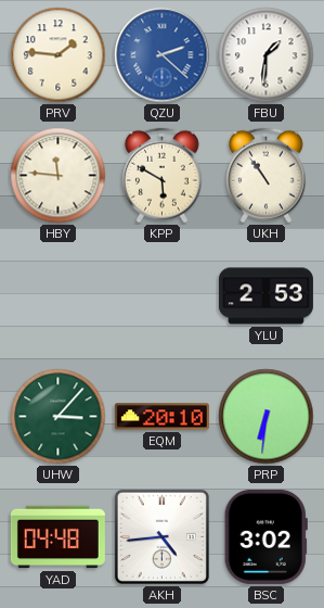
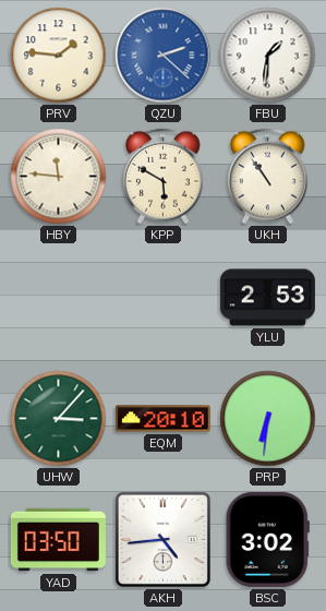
YAD: 04:48 -> 03:50 (58, 540)
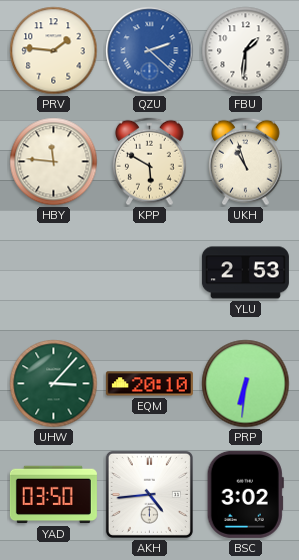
UKH: 10:54 -> 10:57 (245, 162)
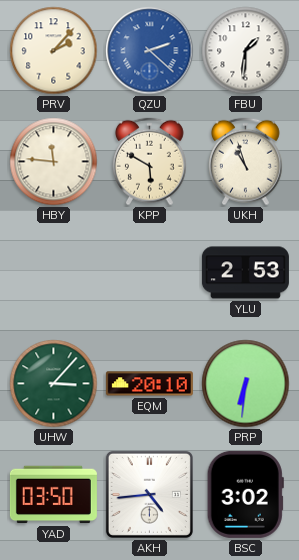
PRV: 1:46 -> 2:07 (54, 51)
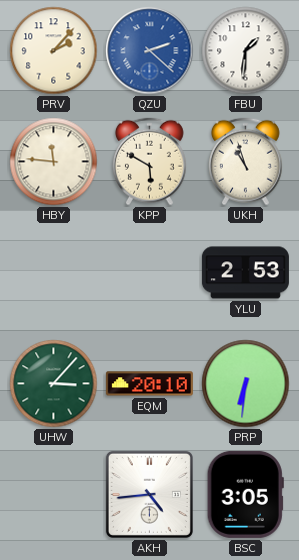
YAD: 03:50 -> none (53, 495)
BSC: 3:02 -> 3:05 (245, 494)
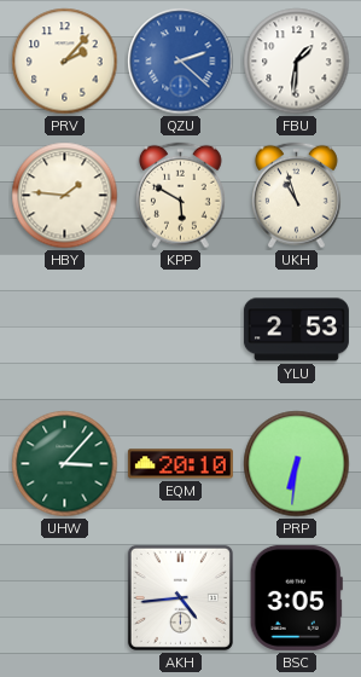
HBY: 11:46 -> 1:46 (65, 196)
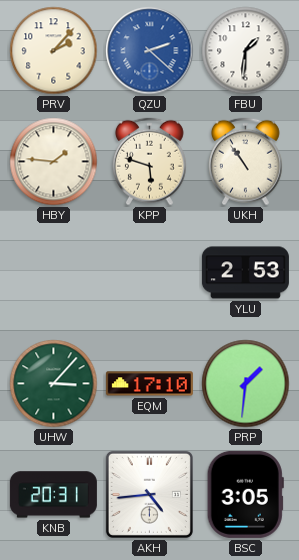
KPP: 5:50 -> 5:48 (149, 162)
UKH: 10:57 -> 10:54 (245, 162)
EQM: 20:10 -> 17:10 (149, 384)
PRP: 6:31 -> 1:31 (246, 384)
KNB: none -> 20:31 (53, 495)
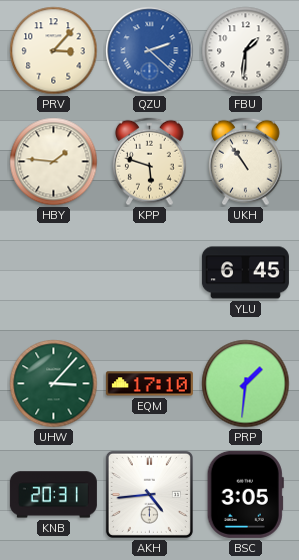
PRV: 2:07 -> 3:07 (54, 51)
YLU: 2:53 -> 6:45 (245, 273)
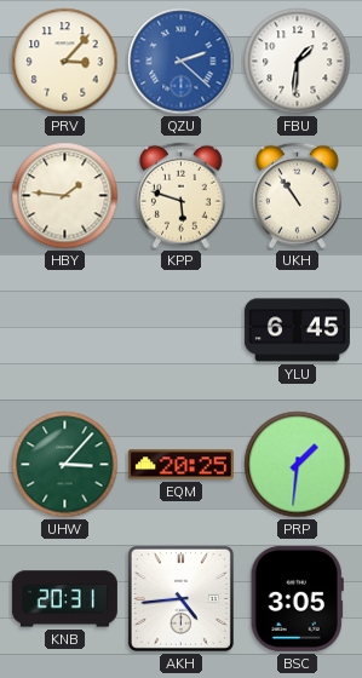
EQM: 17:10 -> 20:25 (180, 465)
